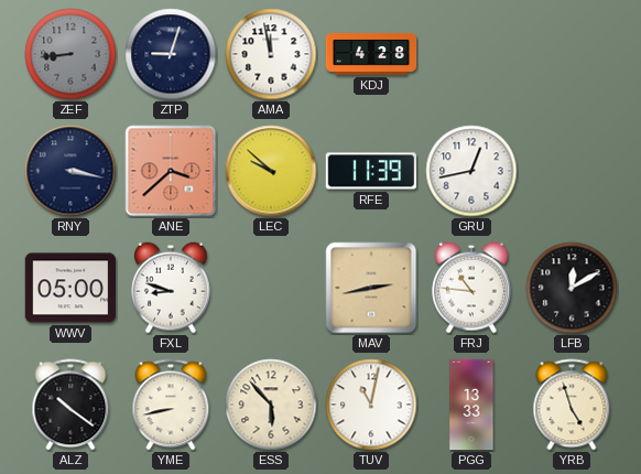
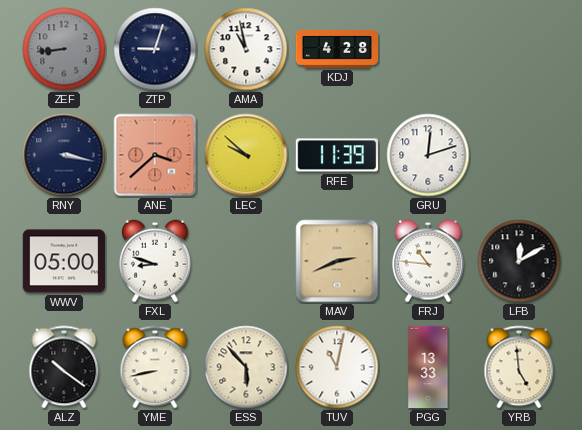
AMA: 11:58 -> 10:58 (246, 49)
GRU: 12:43 -> 12:12 (428, 155)
MAV: 2:43 -> 2:41 (337, 261)
YRB: 4:57 -> 4:59 (519, 367)
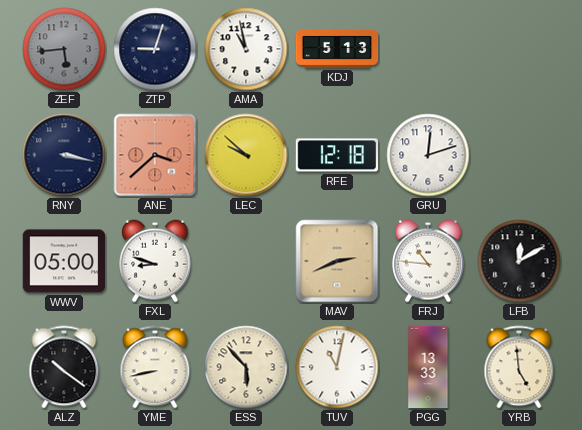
ZEF: 8:44 -> 5:44 (64, 49)
KDJ: 4:28 -> 5:13 (337, 49)
RFE: 11:39 -> 12:18 (337, 155)
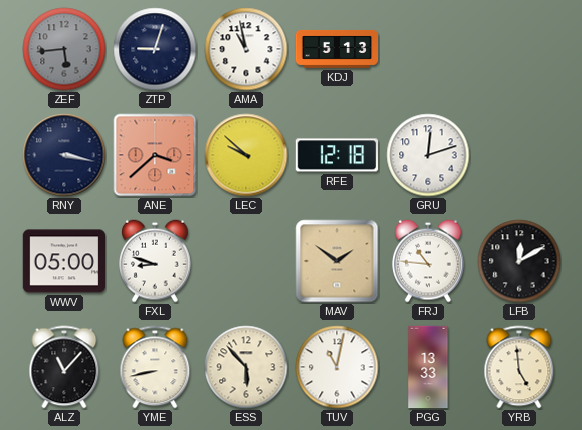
MAV: 2:41 -> 1:51 (337, 261)
ALZ: 10:21 -> 11:07 (64, 367)
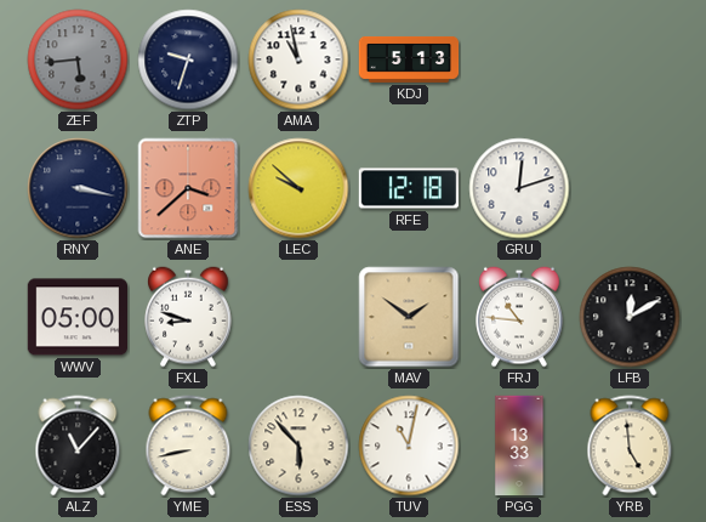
ZTP: 9:03 -> 9:33 (188, 59)
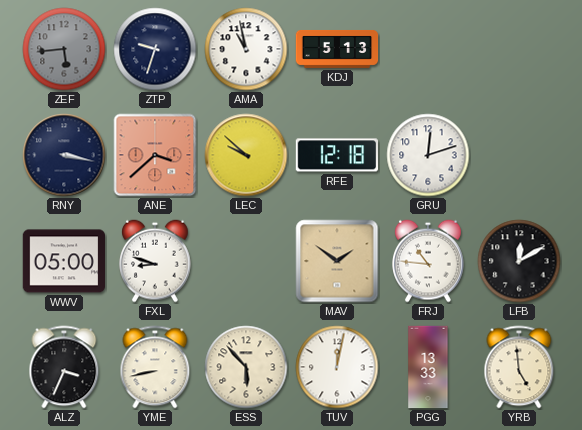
ALZ: 11:07 -> 3:34 (64, 367)
TUV: 11:02 -> 12:02 (337, 367)
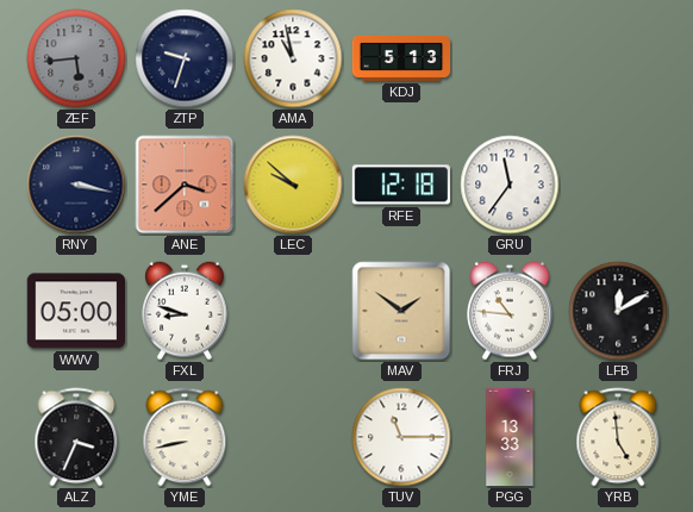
GRU: 12:12 -> 11:36 (510, 185)
ESS: 5:53 -> none (246, 367)
TUV: 12:02 -> 11:15 (401, 437)
